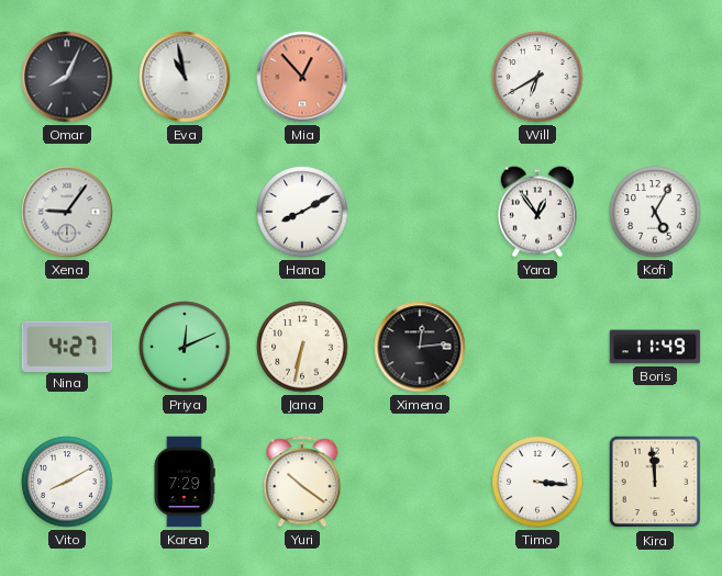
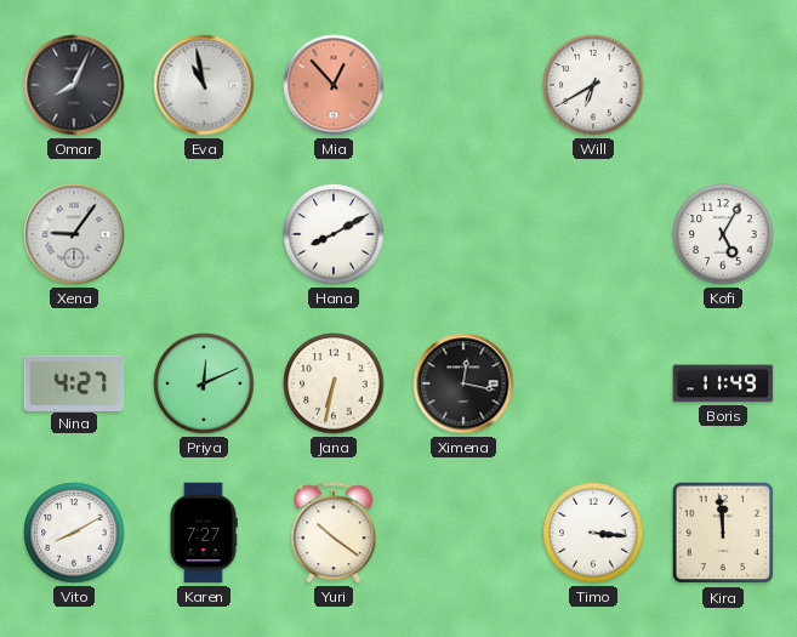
Yara: 12:54 -> none (537, 212)
Ximena: 12:14 -> 12:17 (463, 383)
Karen: 7:29 -> 7:27 (204, 533)
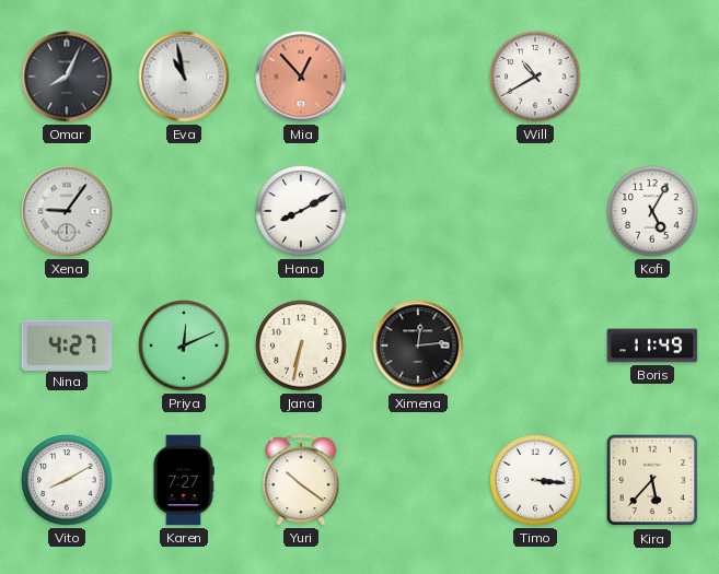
Will: 6:40 -> 10:40 (535, 77)
Ximena: 12:17 -> 12:14 (418, 345)
Kira: 11:59 -> 5:37 (652, 480)
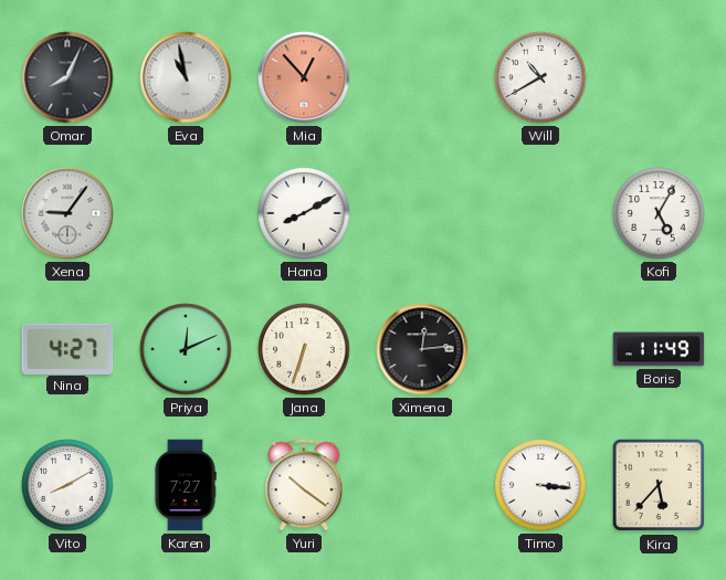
Jana: 6:32 -> 6:33 (304, 349)
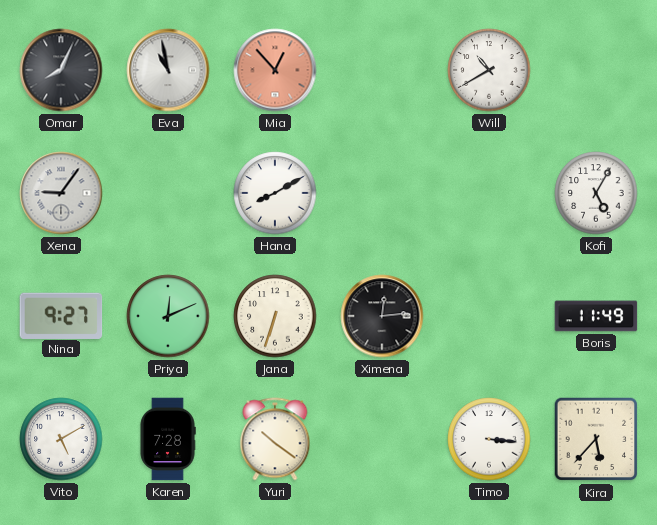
Nina: 4:27 -> 9:27 (61, 315)
Vito: 8:10 -> 5:10 (61, 439)
Karen: 7:27 -> 7:28 (168, 439)
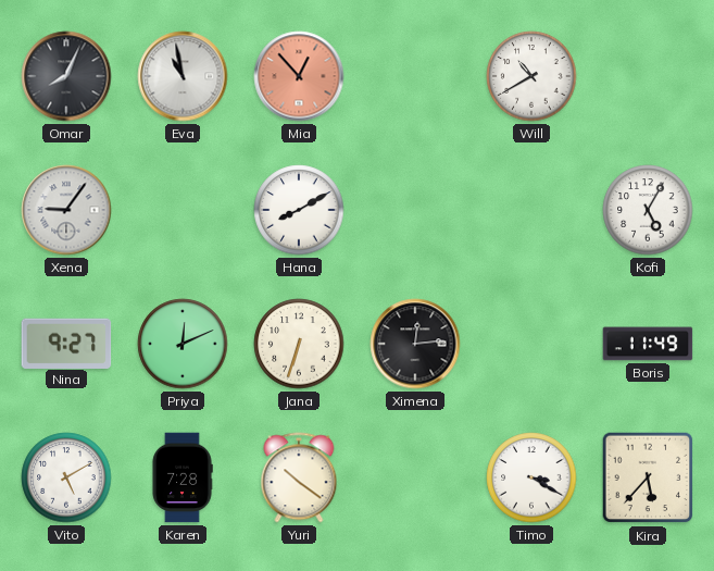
Timo: 3:16 -> 3:20 (531, 477)
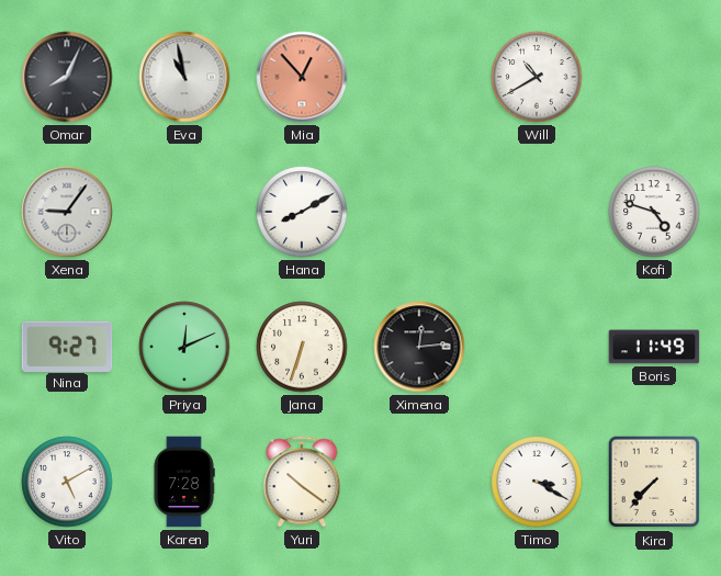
Kofi: 5:05 -> 4:48 (654, 212)
Kira: 5:37 -> 7:37 (654, 482)
